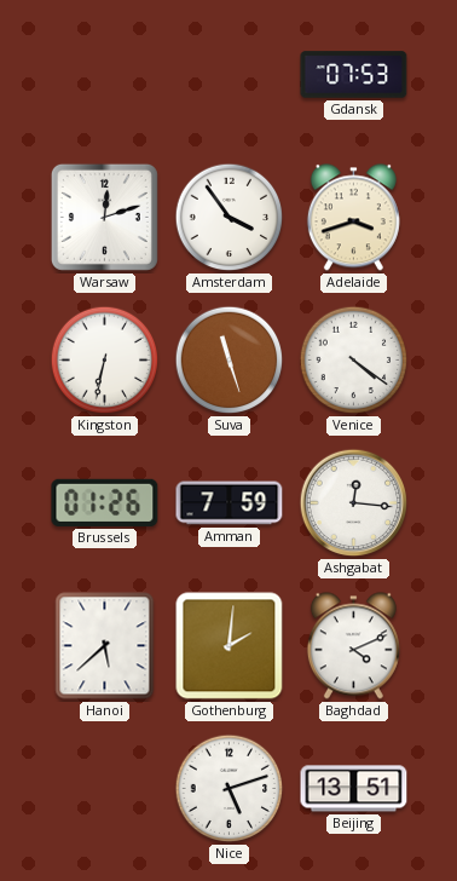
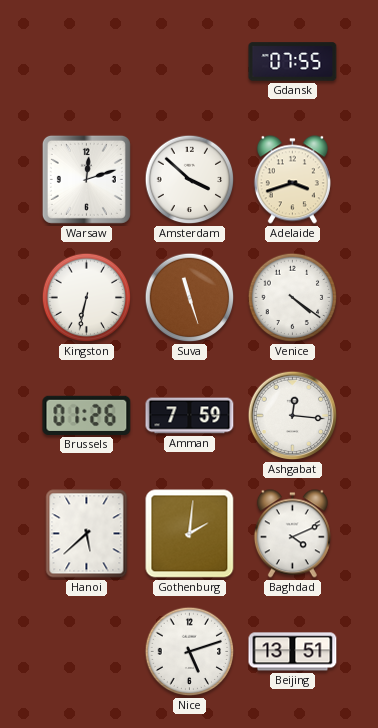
Gdansk: 07:53 -> 07:55 (293, 62)
Amsterdam: 3:54 -> 3:52 (190, 180)
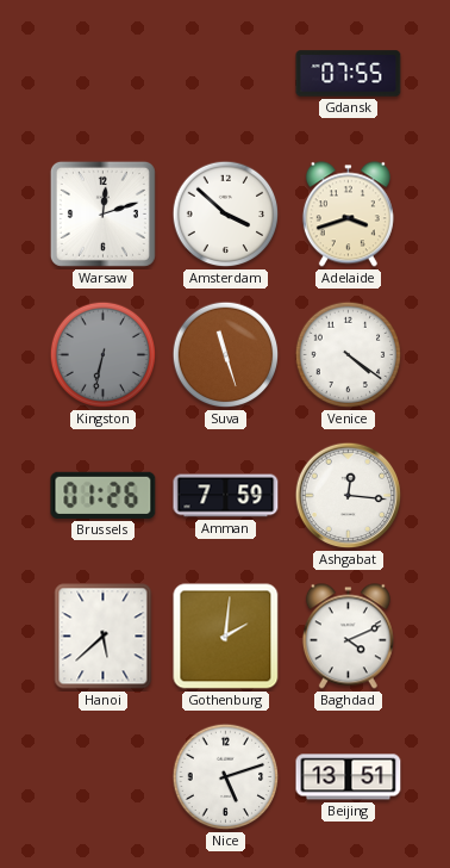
Kingston dial: white -> grey (104, 355)
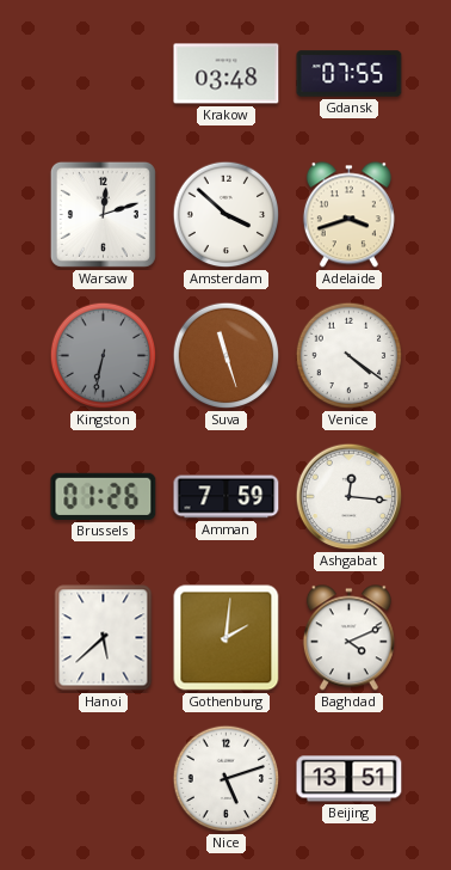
Krakow: none -> 03:48 (227, 74)
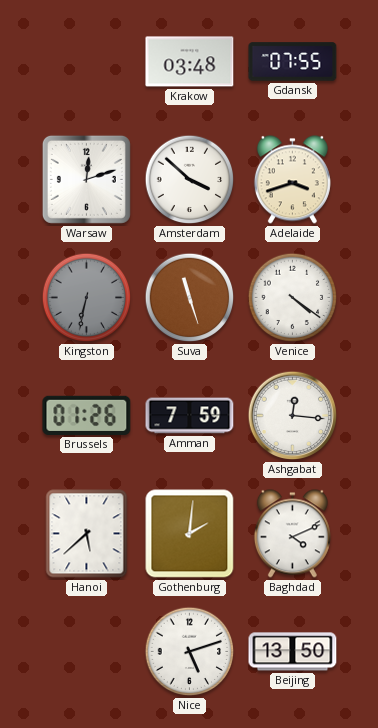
Beijing: 13:51 -> 13:50 (293, 652)
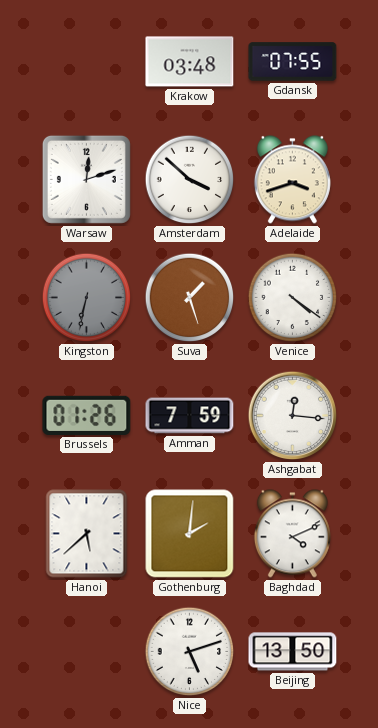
Suva: 11:27 -> 1:27 (190, 298)
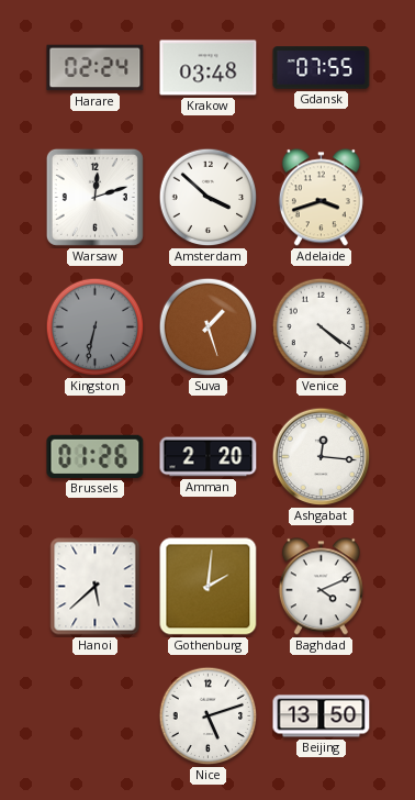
Harare: none -> 02:24 (96, 68)
Amman: 7:59 -> 2:20 (209, 457)
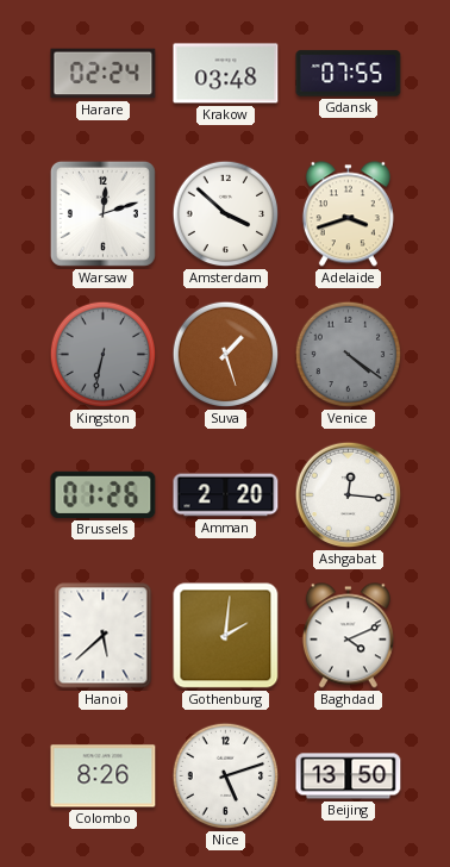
Venice dial: white -> grey (349, 355)
Colombo: none -> 8:26 (104, 776)
